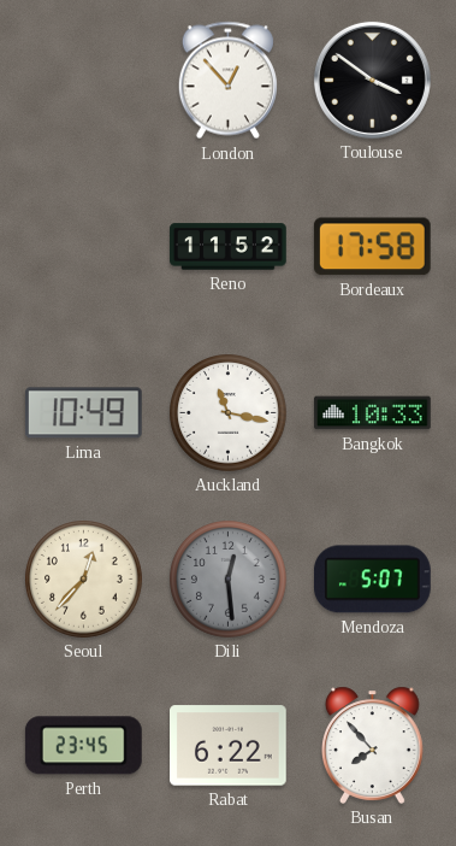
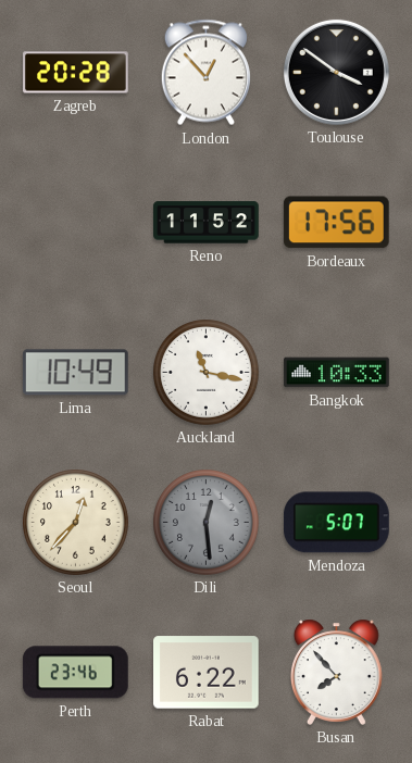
Zagreb: none -> 20:28 (76, 73)
Bordeaux: 17:58 -> 17:56 (336, 223)
Perth: 23:45 -> 23:46 (75, 673)
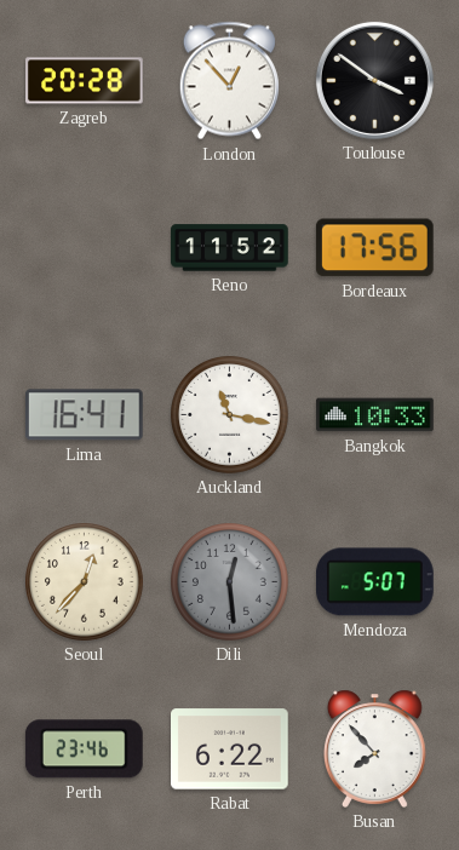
Lima: 10:49 -> 16:41 (84, 415)
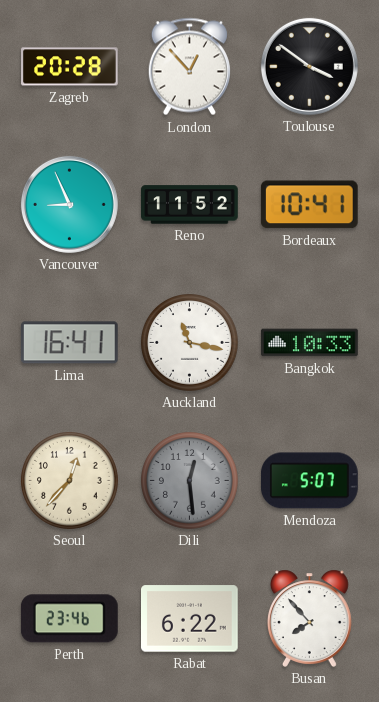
Vancouver: none -> 8:56 (69, 204)
Bordeaux: 17:56 -> 10:41 (309, 205)
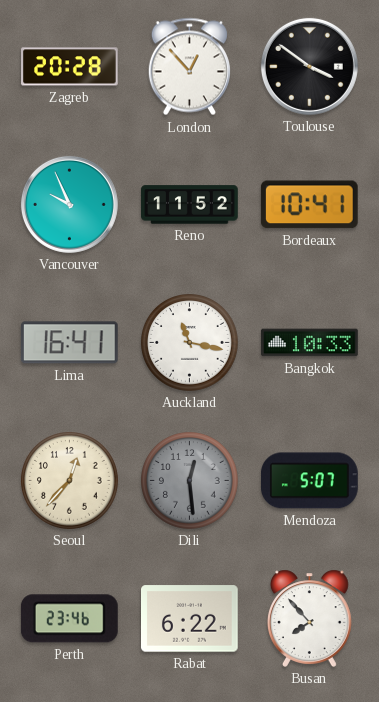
Vancouver: 8:56 -> 9:56 (69, 204)
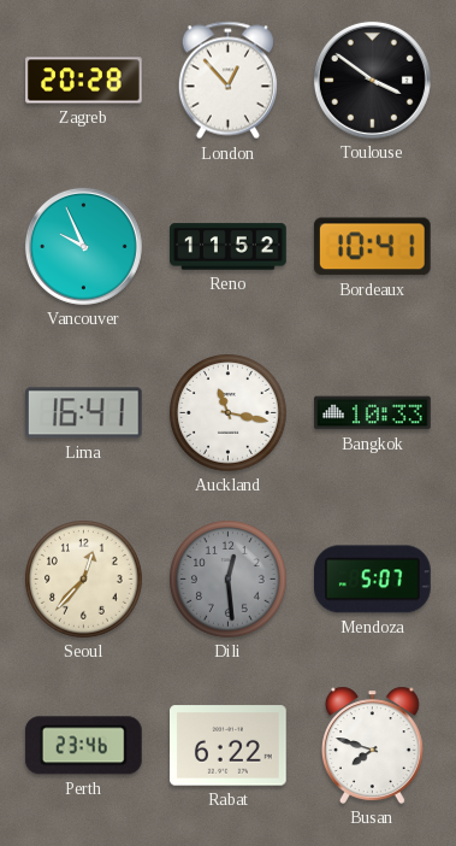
Busan: 7:53 -> 7:48 (372, 745)
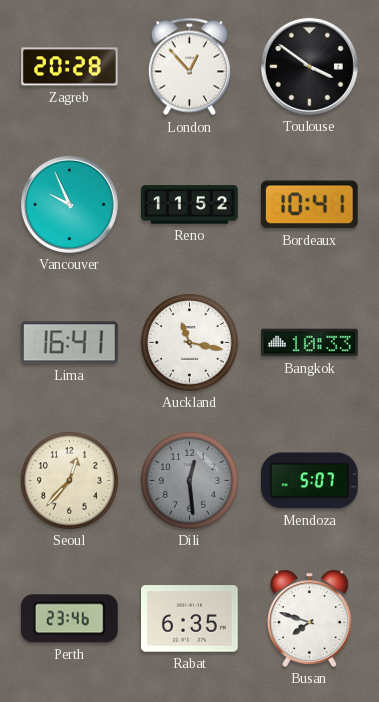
Rabat: 6:22 -> 6:35 (190, 619)
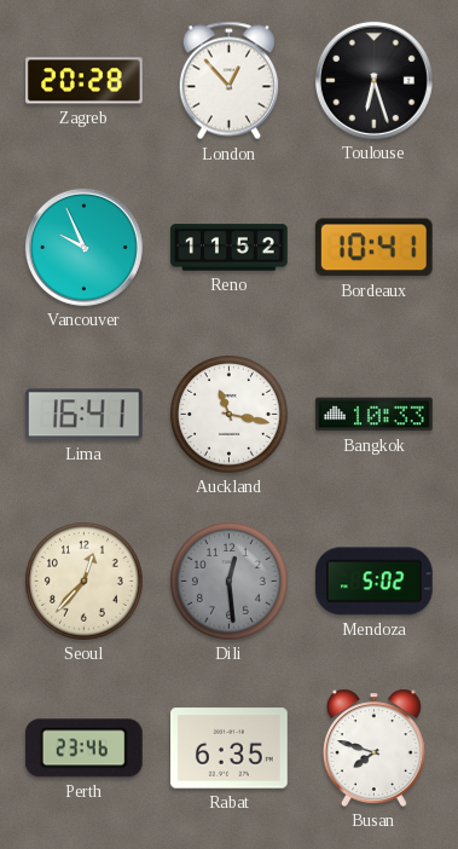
Toulouse: 3:51 -> 6:27 (373, 80)
Mendoza: 5:07 -> 5:02 (375, 582)
